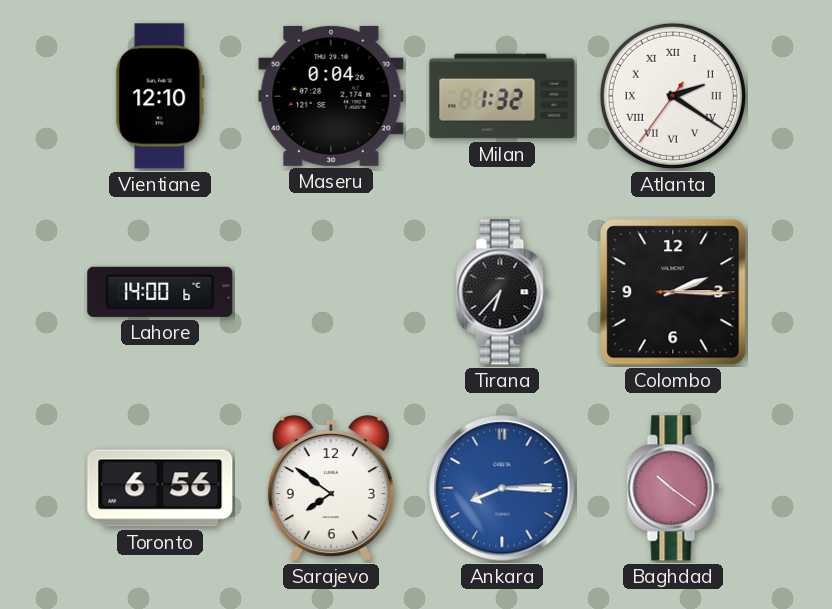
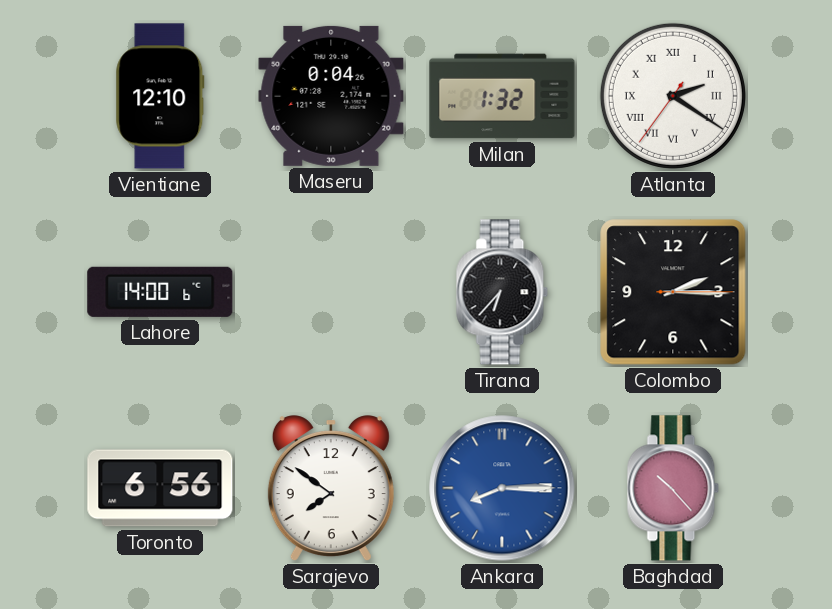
Baghdad: 10:21 -> 10:23 (673, 488)
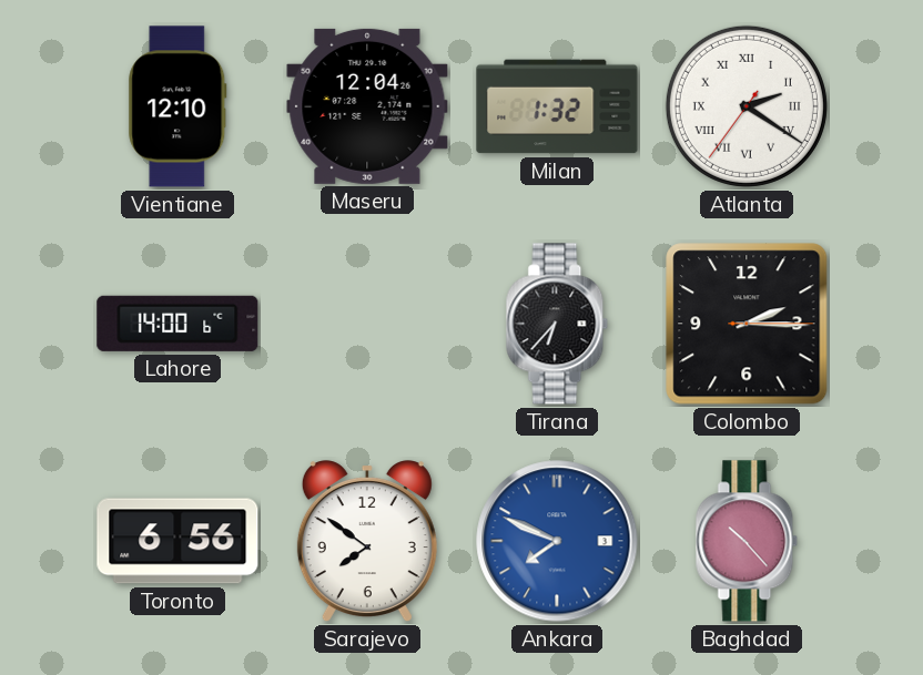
Maseru: 0:04 -> 12:04 (367, 106)
Ankara: 8:15 -> 7:49 (557, 541)
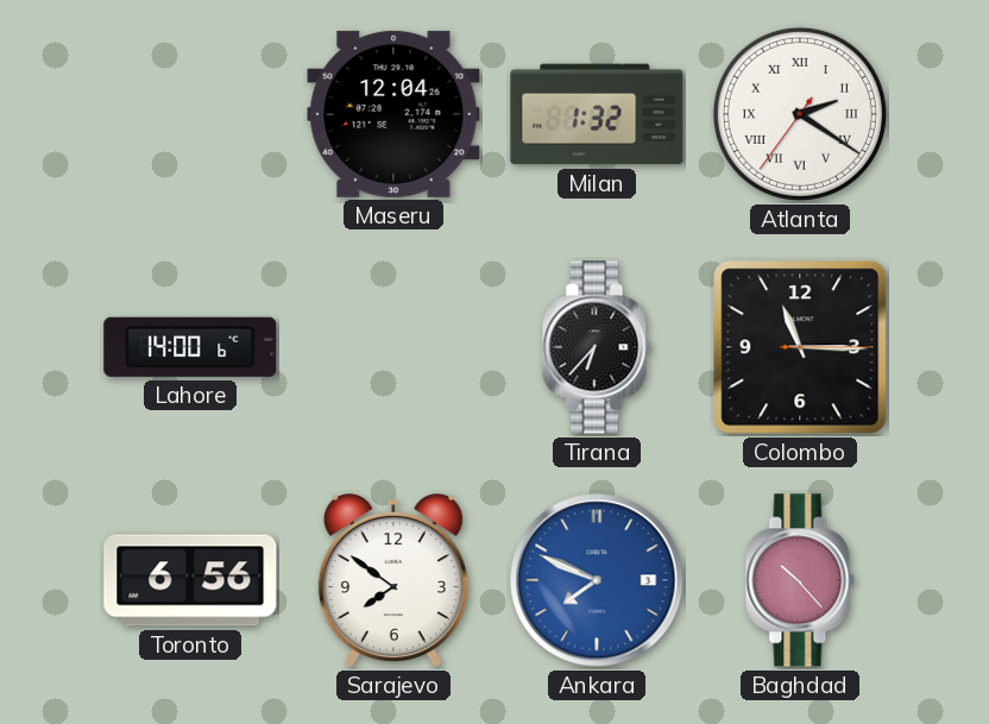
Vientiane: 12:10 -> none (177, 106)
Colombo: 2:15 -> 11:15 (800, 347)
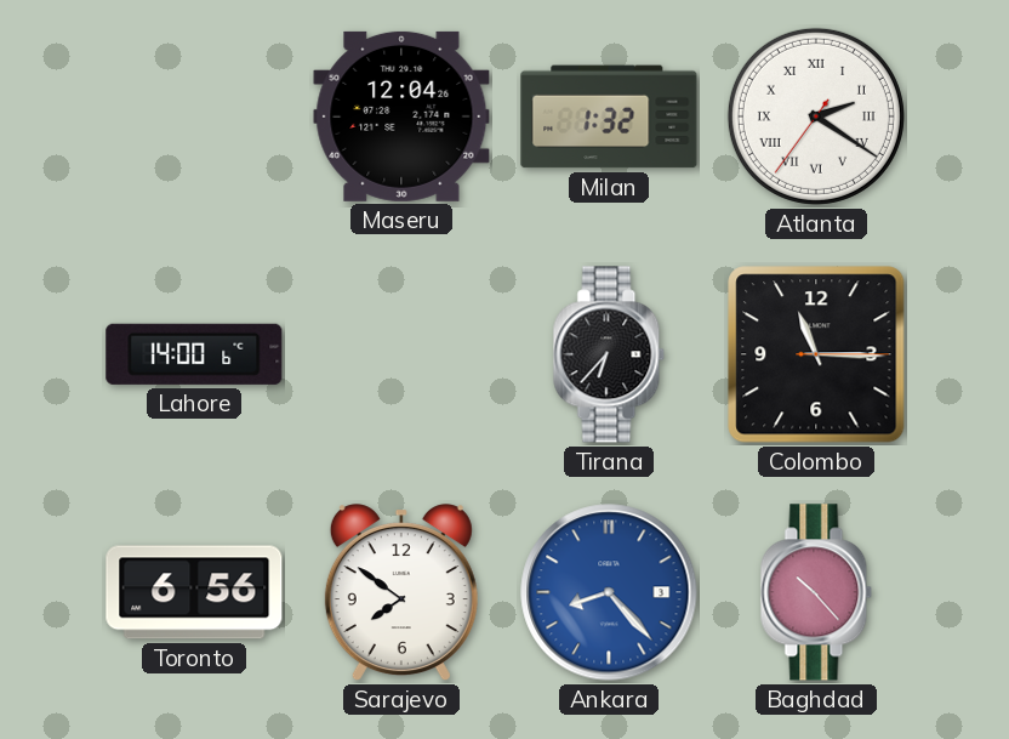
Ankara: 7:49 -> 8:23 (609, 592)
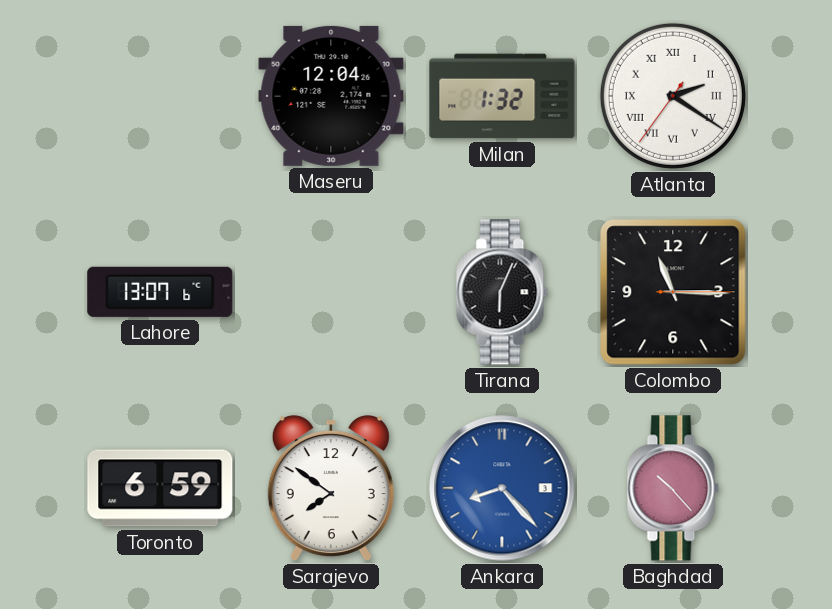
Lahore: 14:00 -> 13:07 (160, 292)
Tirana: 6:37 -> 6:04 (502, 292)
Toronto: 6:56 -> 6:59 (160, 488)
